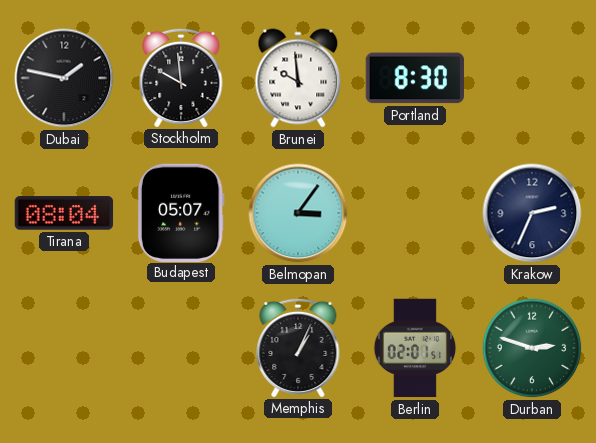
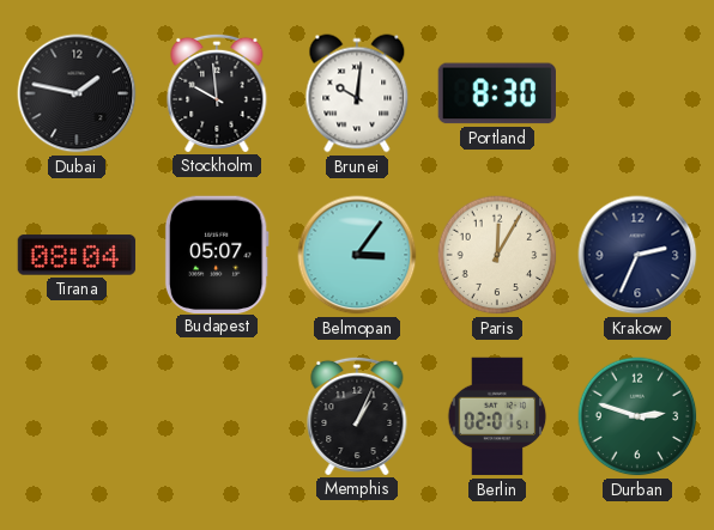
Brunei: 9:59 -> 10:01 (357, 93)
Paris: none -> 12:05 (497, 255)
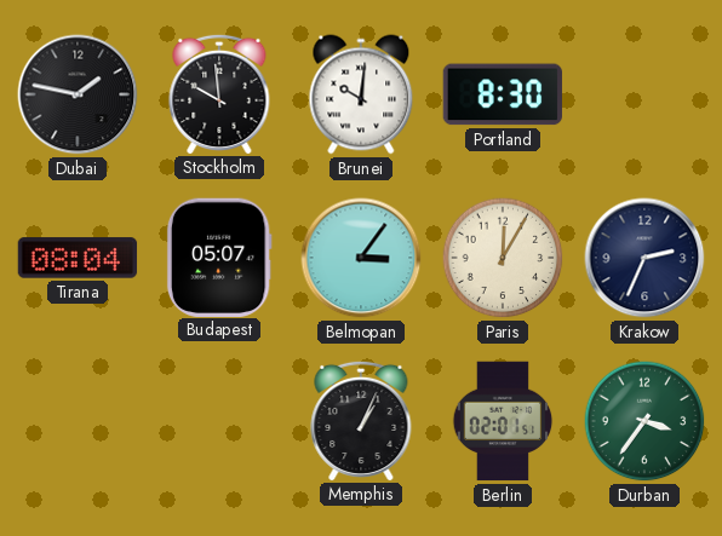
Durban: 2:48 -> 3:36 (644, 421)
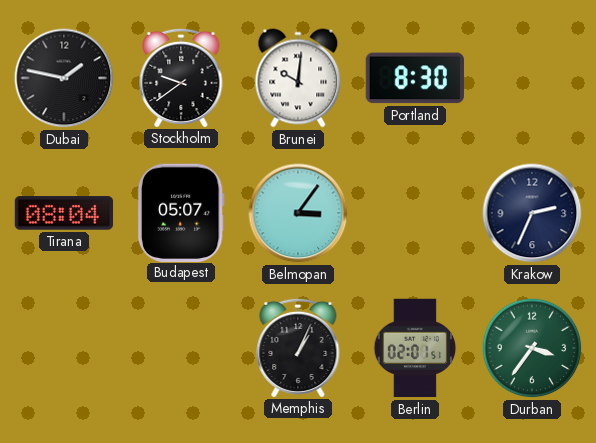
Stockholm: 9:59 -> 9:39 (181, 77)
Paris: 12:05 -> none (503, 258)
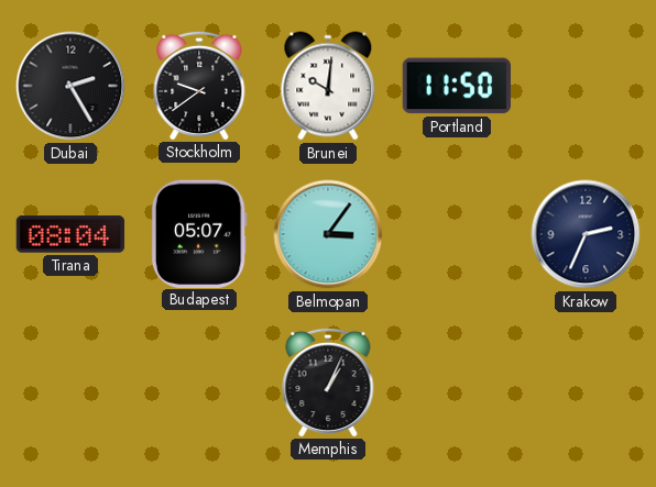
Dubai: 1:47 -> 2:25 (70, 86)
Portland: 8:30 -> 11:50 (456, 86)
Berlin: 02:01 -> none (415, 348)
Durban: 3:36 -> none (532, 348)
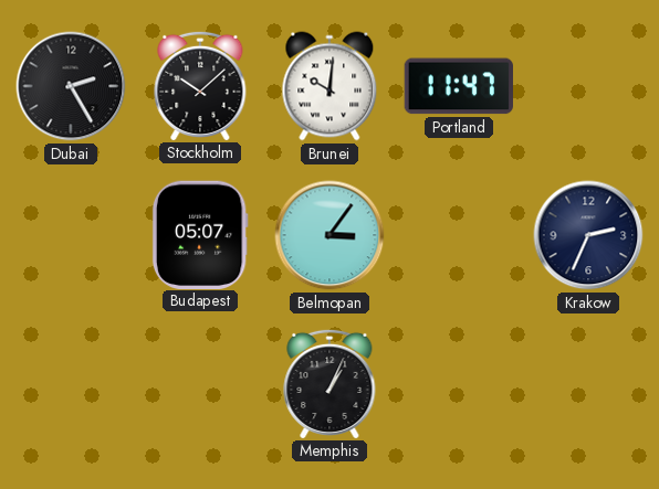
Stockholm: 9:39 -> 10:08 (200, 85)
Portland: 11:50 -> 11:47 (458, 86)
Tirana: 08:04 -> none (70, 234)
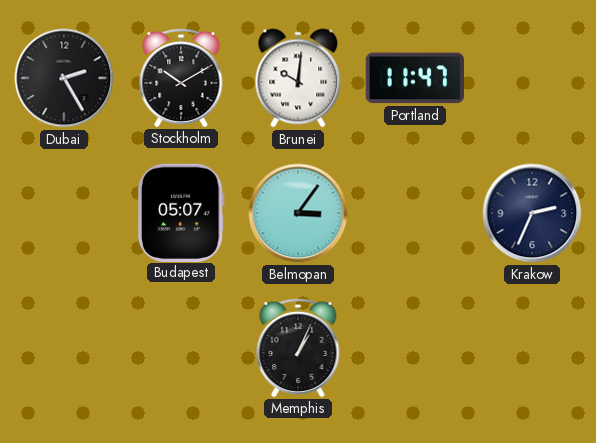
Stockholm: 10:08 -> 10:10 (181, 77)
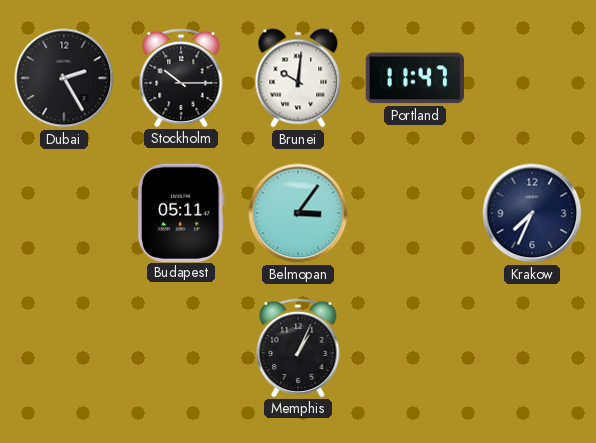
Stockholm: 10:10 -> 10:15 (181, 77)
Budapest: 05:07 -> 05:11 (181, 212)
Krakow: 2:34 -> 7:34 (532, 213)
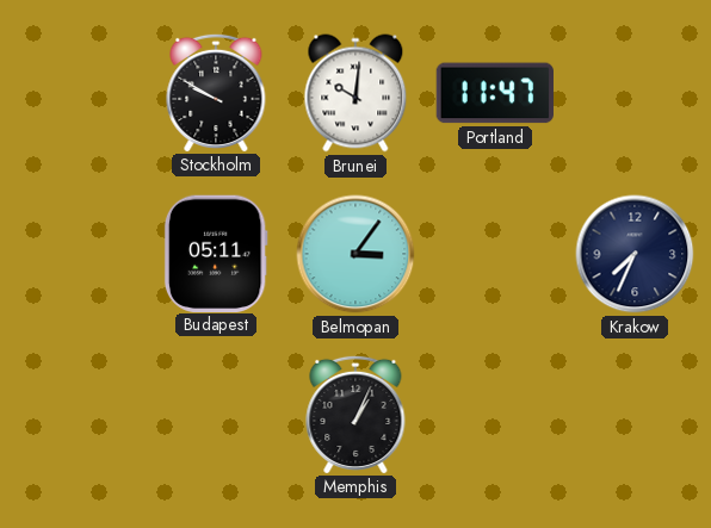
Dubai: 2:25 -> none (64, 78)
Stockholm: 10:15 -> 9:50 (216, 92)
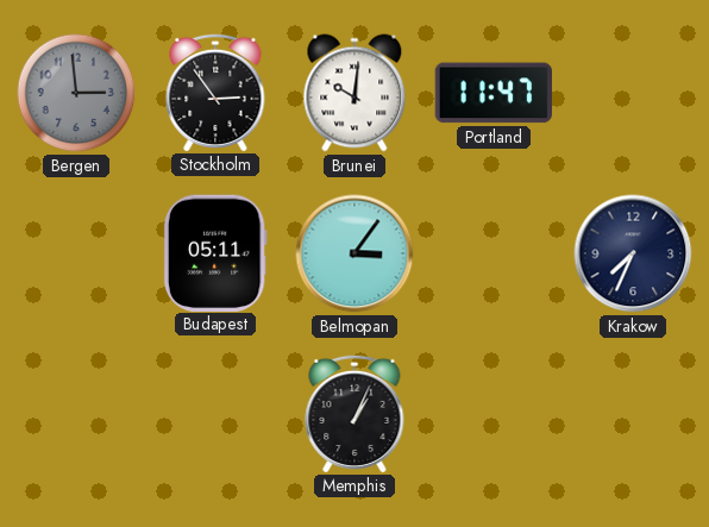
Bergen: none -> 2:59 (76, 93)
Stockholm: 9:50 -> 2:54 (215, 92)
